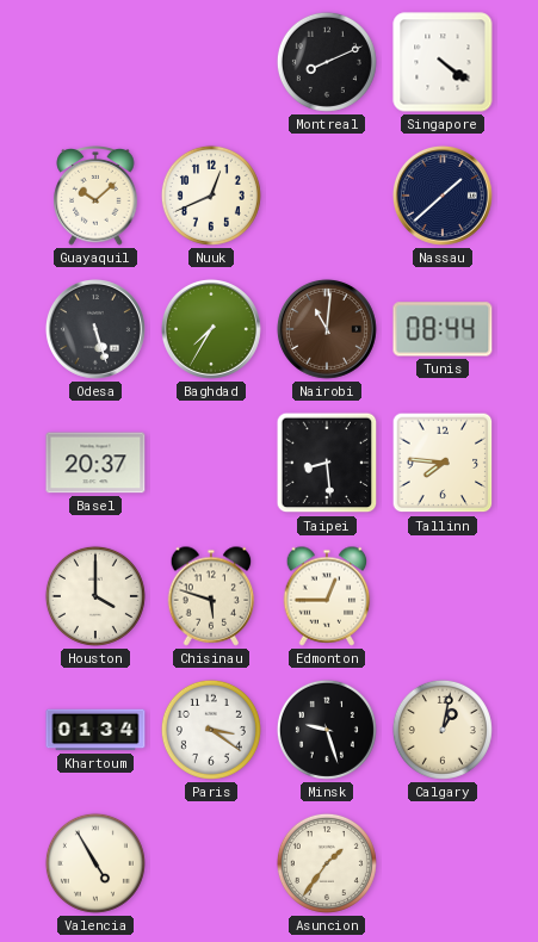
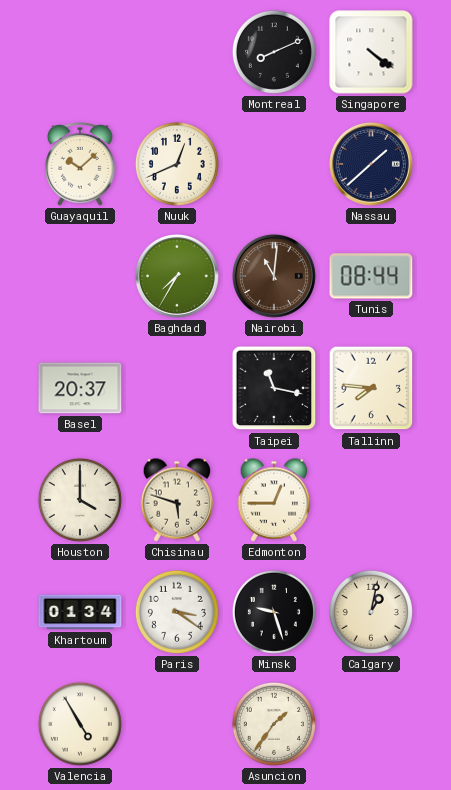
Odesa: 5:27 -> none (95, 329)
Taipei: 8:29 -> 11:17 (274, 388)
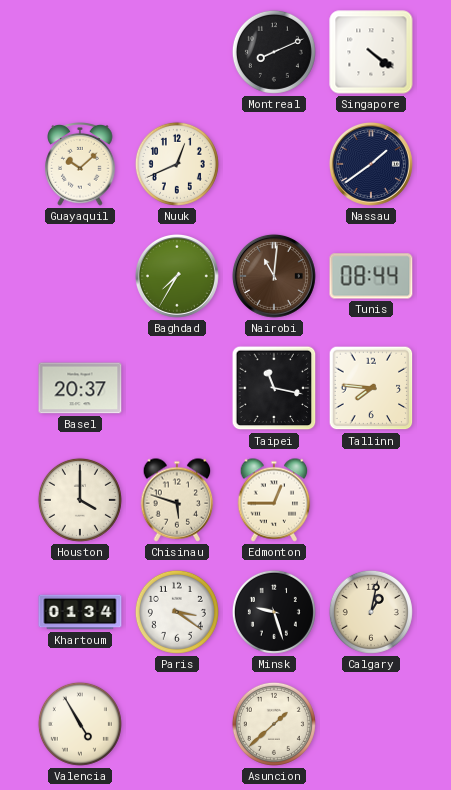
Nassau: 1:38 -> 1:39 (371, 164)
Asuncion: 1:36 -> 1:38 (274, 724)
